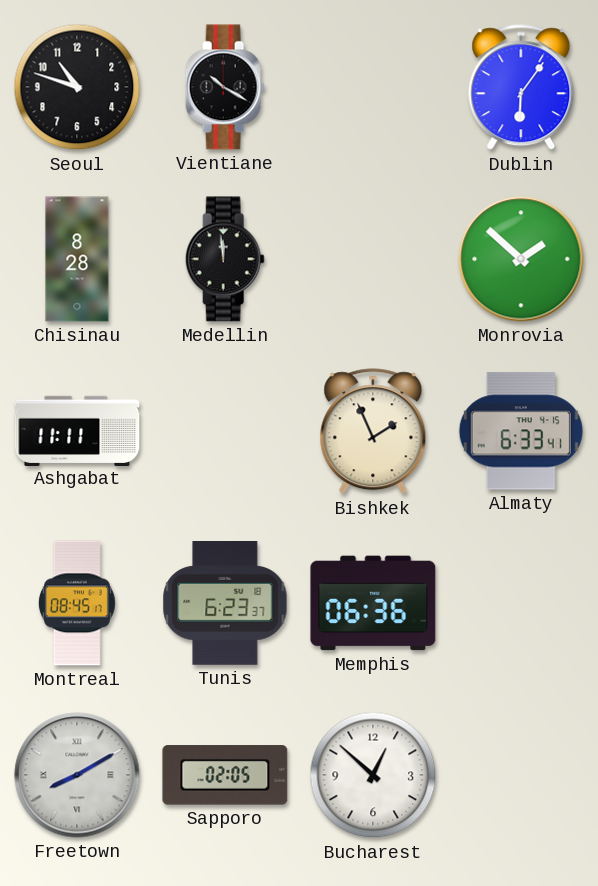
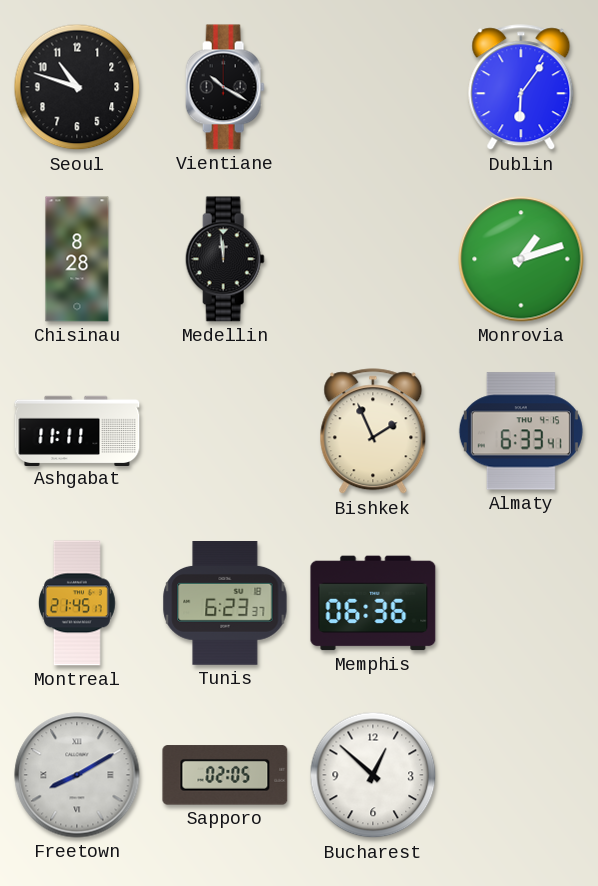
Monrovia: 1:52 -> 1:12 (521, 259)
Montreal: 08:45 -> 21:45 (77, 603)
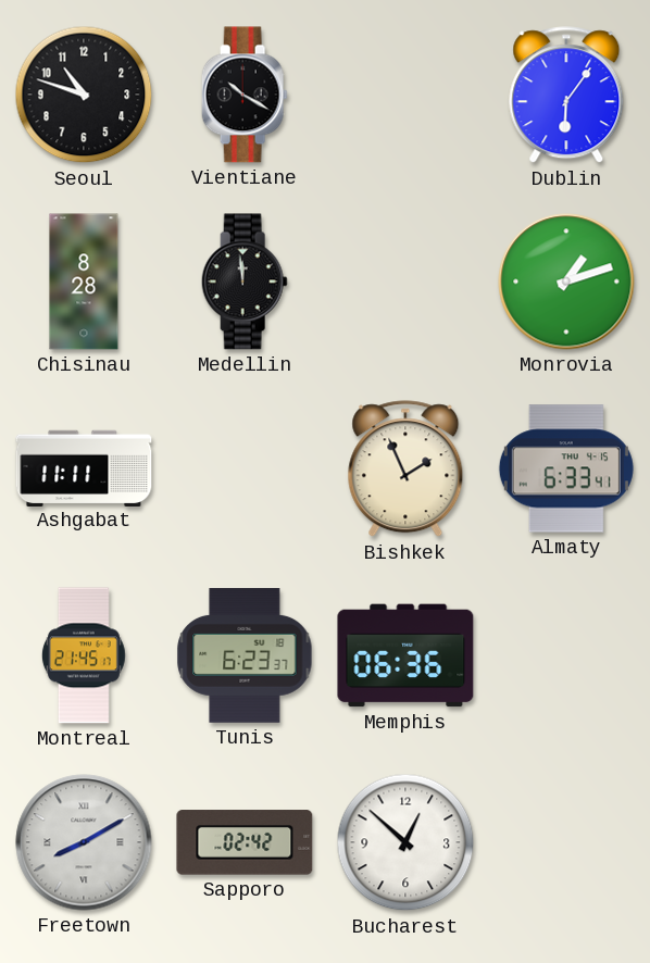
Sapporo: 02:05 -> 02:42 (245, 842)
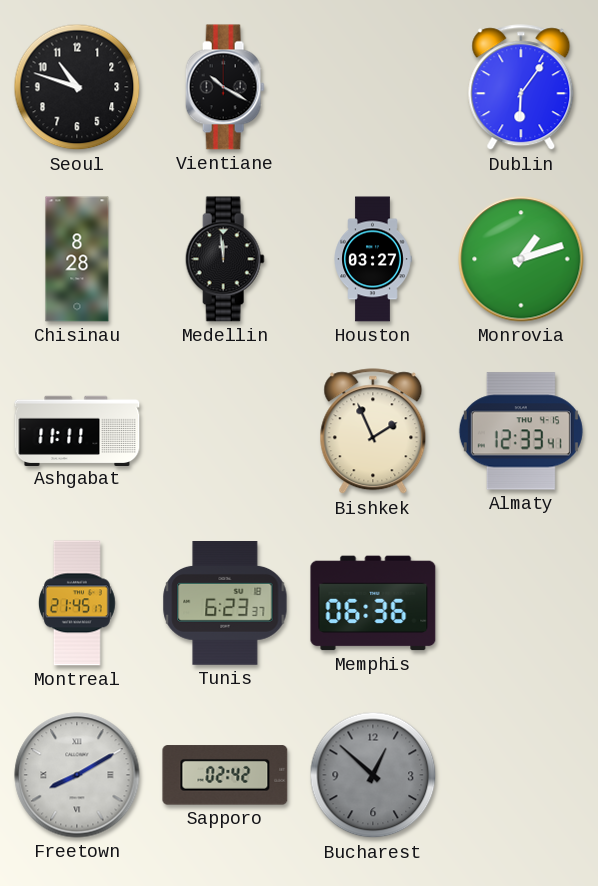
Houston: none -> 03:27 (373, 259)
Almaty: 6:33 -> 12:33 (521, 431)
Bucharest dial: white -> grey (373, 775)
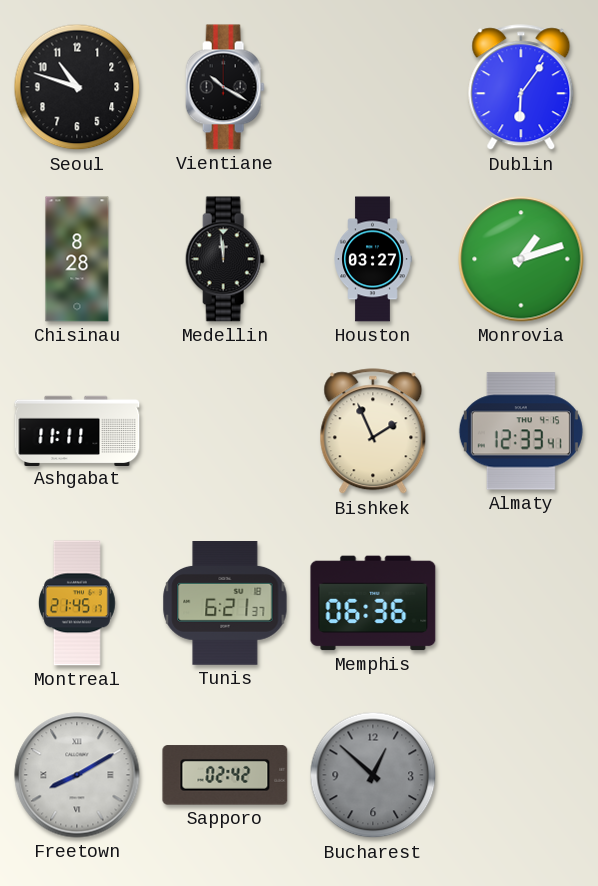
Tunis: 6:23 -> 6:21 (225, 604)
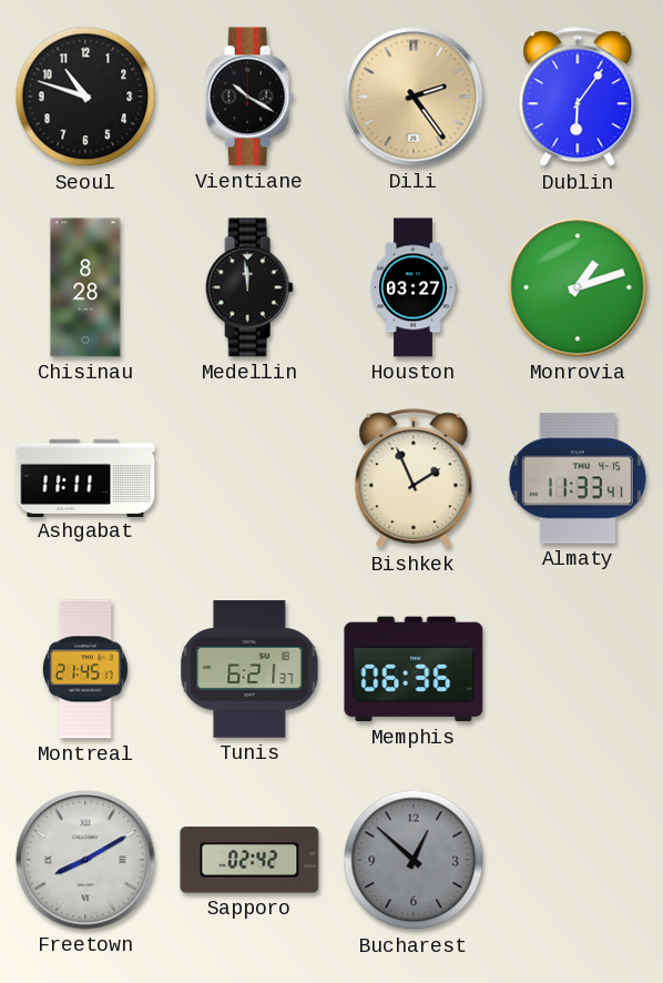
Dili: none -> 2:24 (414, 97)
Almaty: 12:33 -> 11:33 (578, 478)
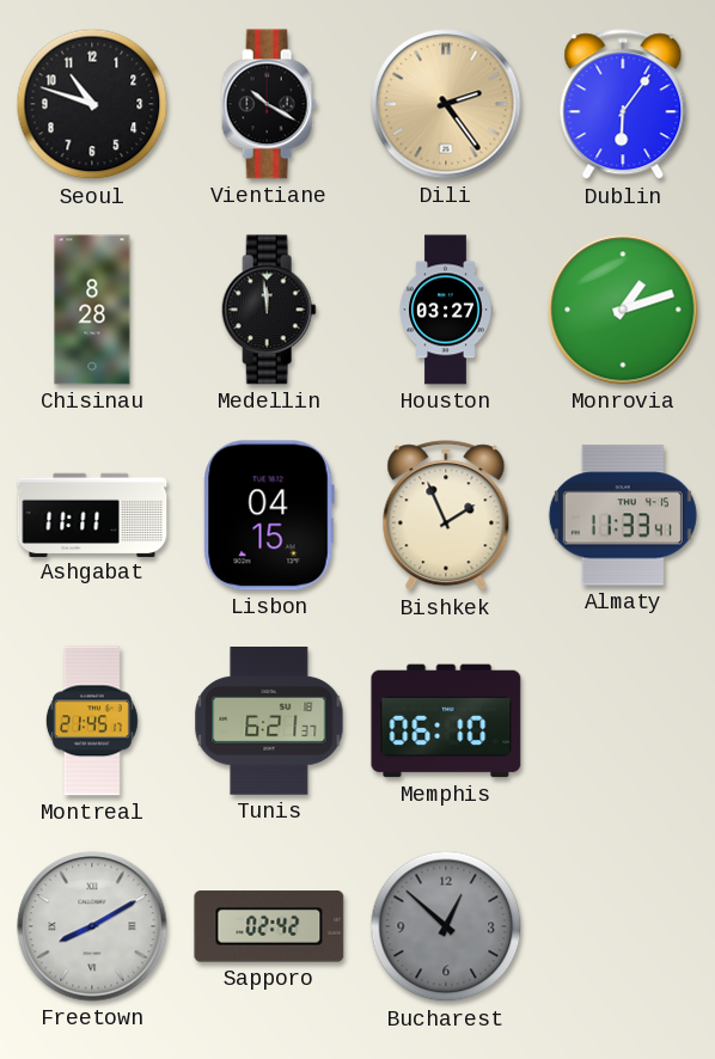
Lisbon: none -> 04:15 (269, 515)
Memphis: 06:36 -> 06:10 (446, 721)
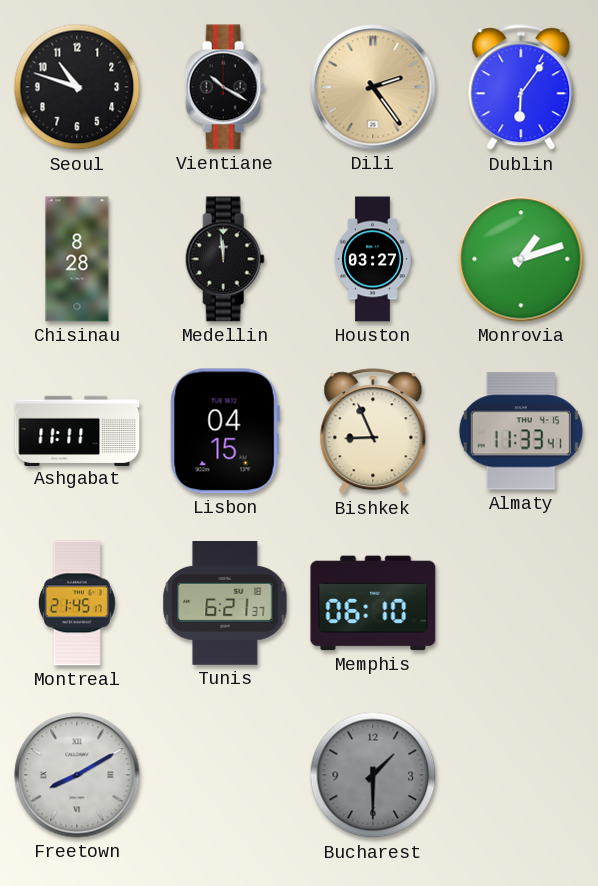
Bishkek: 1:56 -> 8:56 (373, 432)
Sapporo: 02:42 -> none (269, 926)
Bucharest: 12:52 -> 1:30 (373, 775)
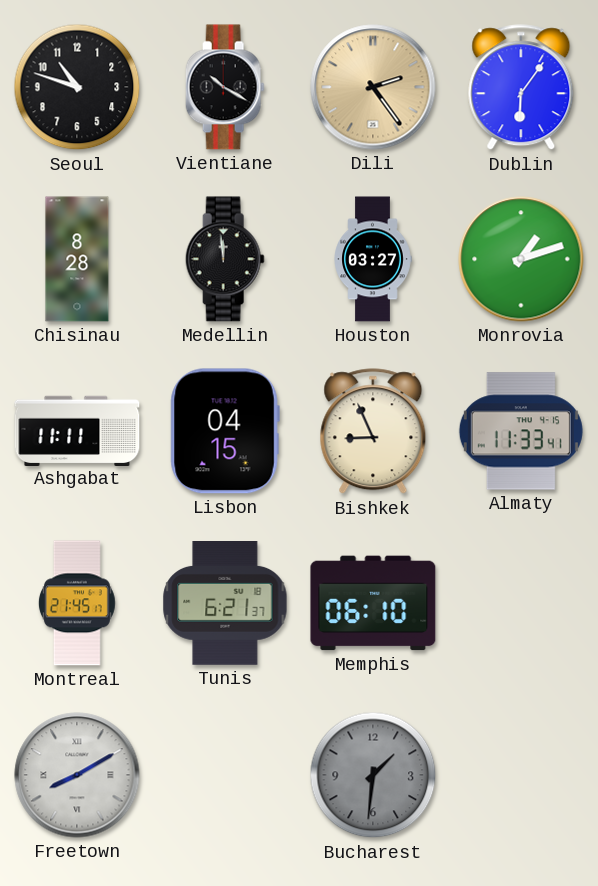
Bucharest: 1:30 -> 1:31 (373, 775)
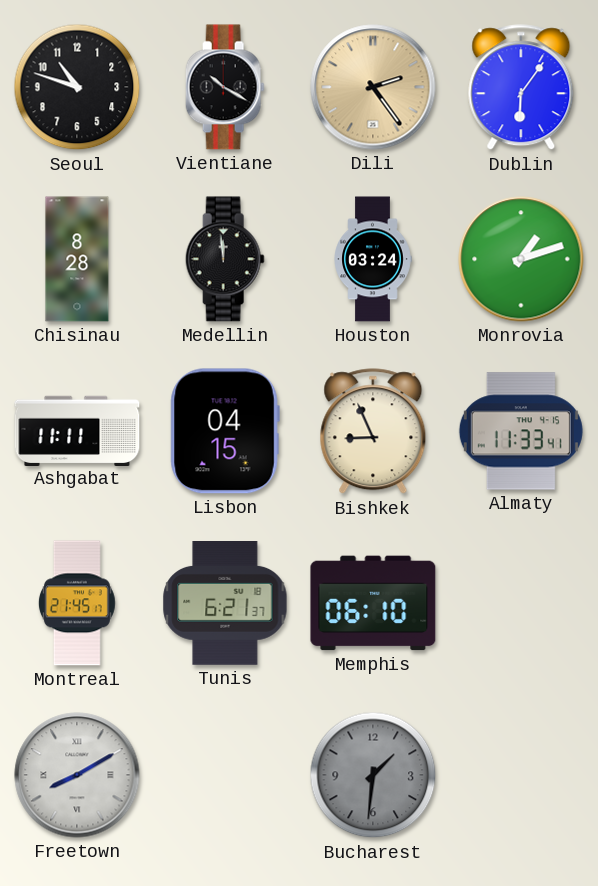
Houston: 03:27 -> 03:24 (373, 259)
